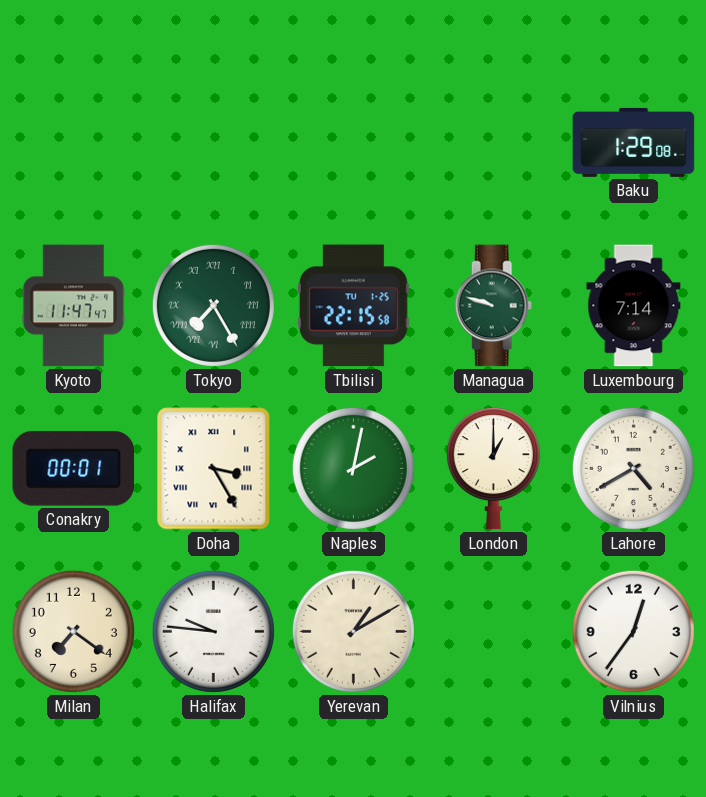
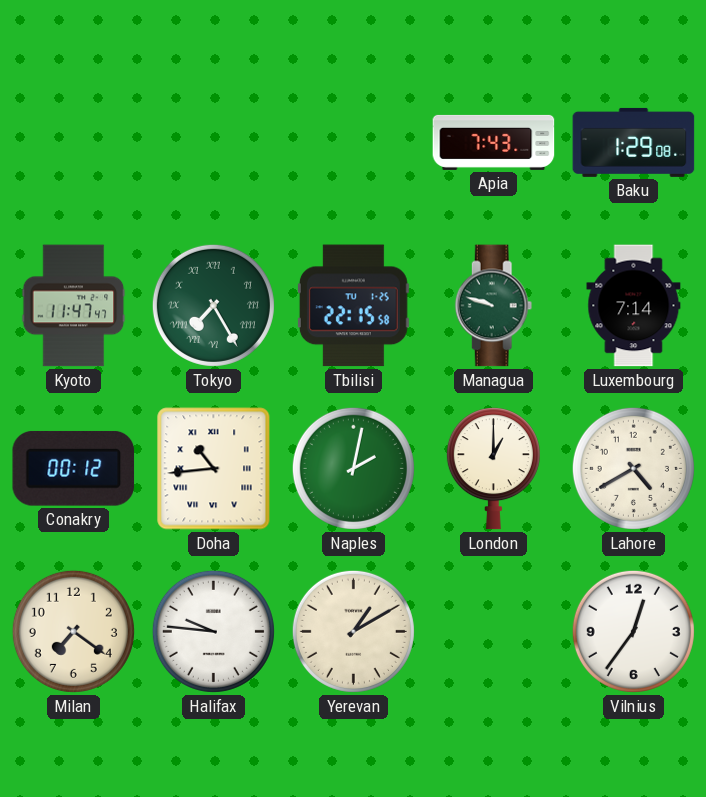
Apia: none -> 7:43 (494, 142)
Conakry: 00:01 -> 00:12 (74, 468)
Doha: 3:25 -> 10:44 (214, 469)
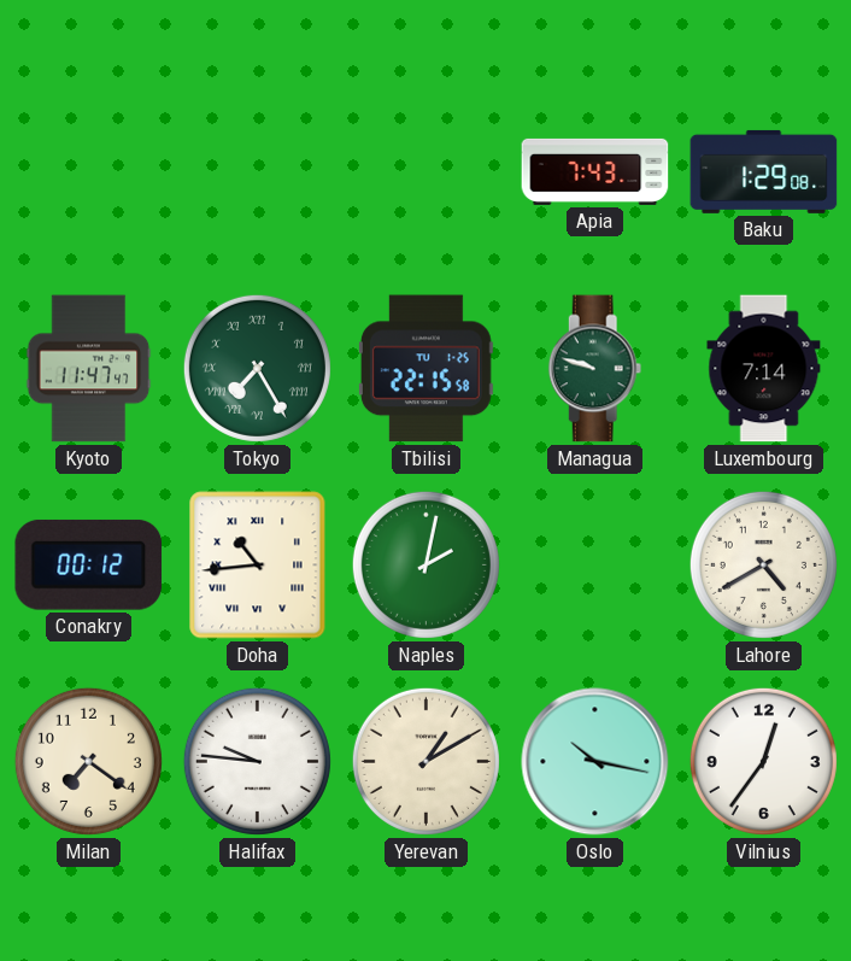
London: 1:00 -> none (493, 469)
Oslo: none -> 10:17 (595, 762)
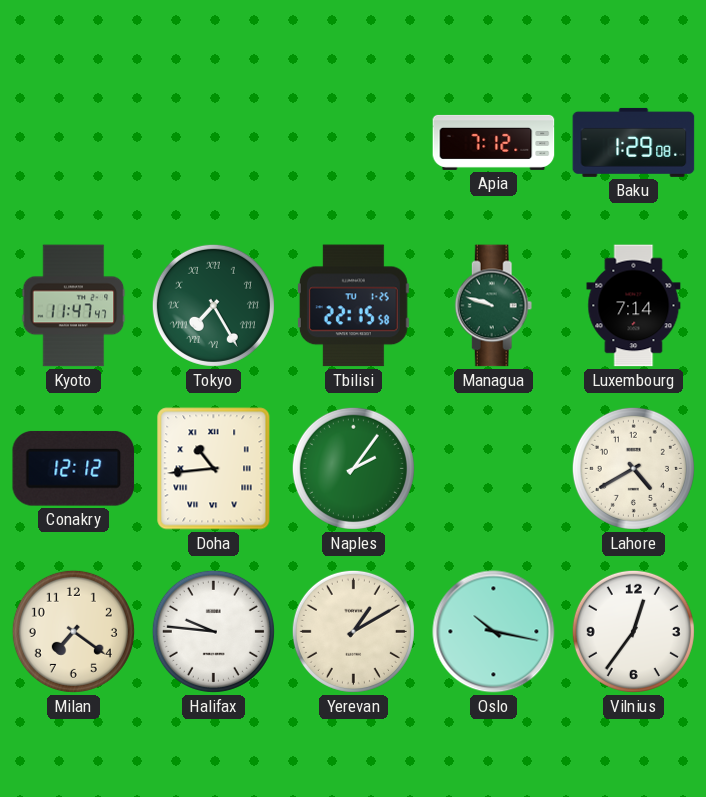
Apia: 7:43 -> 7:12 (494, 142)
Conakry: 00:12 -> 12:12 (74, 468)
Naples: 2:02 -> 2:06 (353, 468)
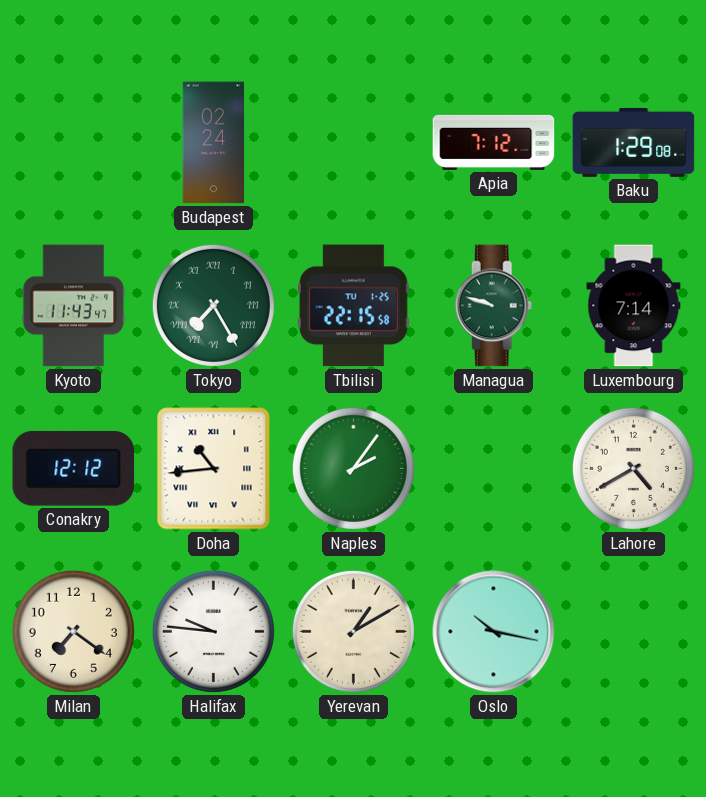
Budapest: none -> 02:24 (214, 143)
Kyoto: 11:47 -> 11:43 (74, 306)
Vilnius: 12:36 -> none (633, 631)
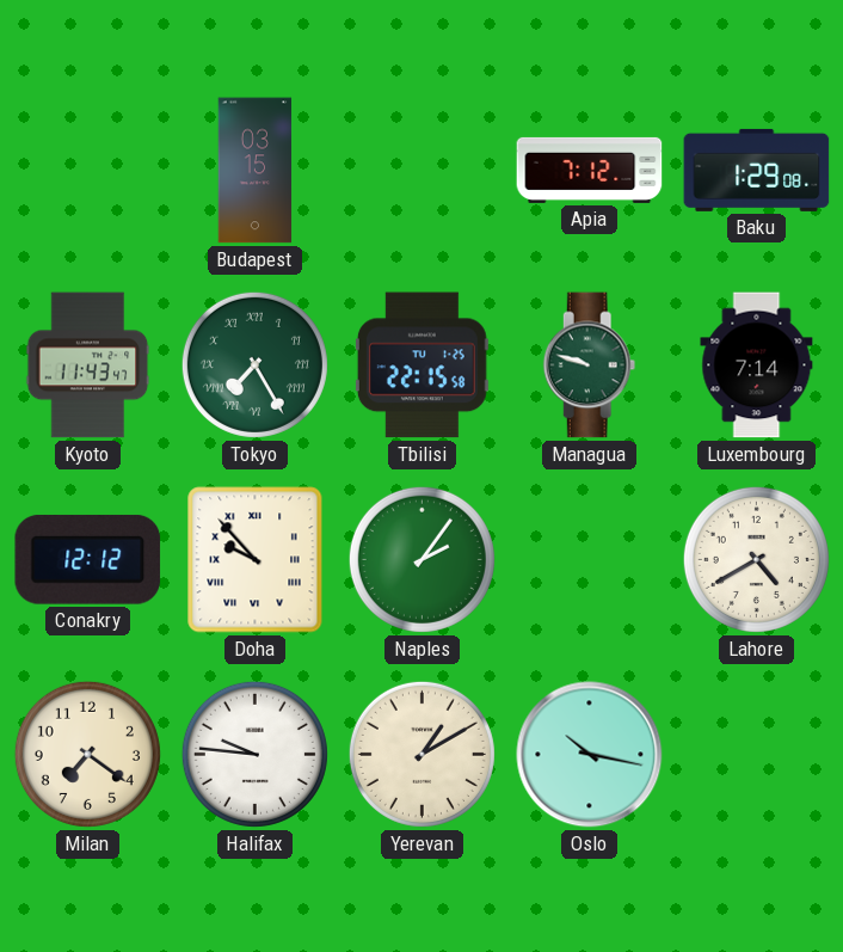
Budapest: 02:24 -> 03:15 (256, 171)
Doha: 10:44 -> 9:53 (256, 560)
